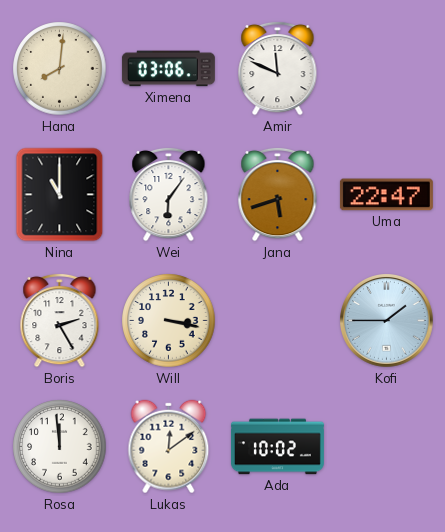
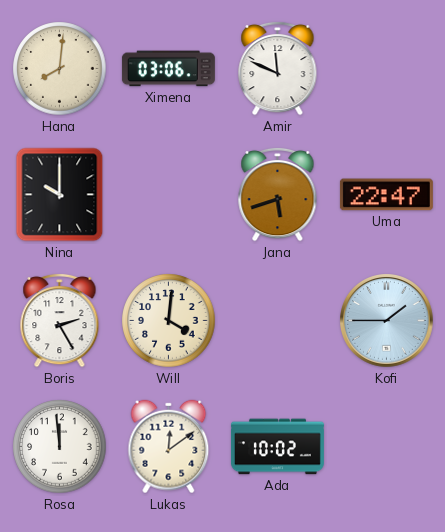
Nina: 11:00 -> 10:00 (60, 195)
Wei: 6:06 -> none (169, 194)
Will: 3:17 -> 4:01 (169, 321)
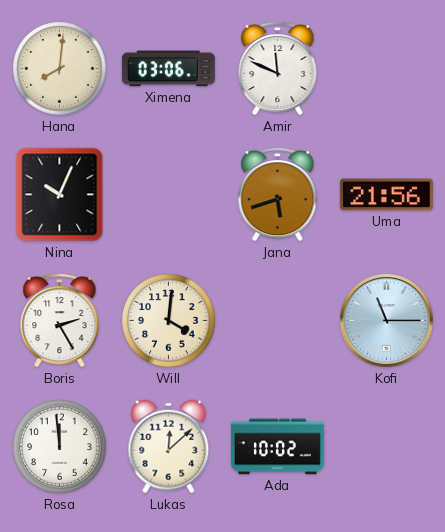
Nina: 10:00 -> 10:04 (60, 195)
Uma: 22:47 -> 21:56 (386, 195)
Kofi: 1:45 -> 11:15 (387, 321)
Lukas: 12:09 -> 12:08 (169, 447)
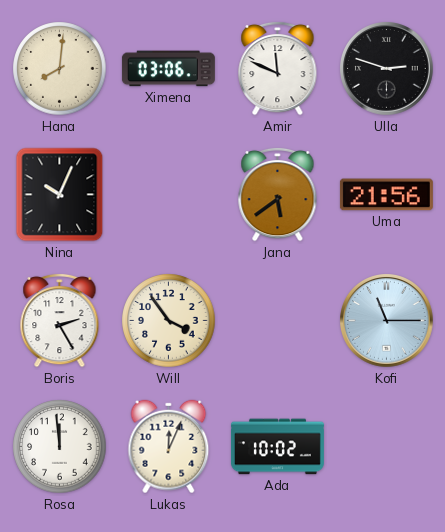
Ulla: none -> 2:48 (387, 69)
Jana: 5:42 -> 5:39 (278, 194)
Will: 4:01 -> 3:54 (169, 321)
Lukas: 12:08 -> 12:04 (169, 447)
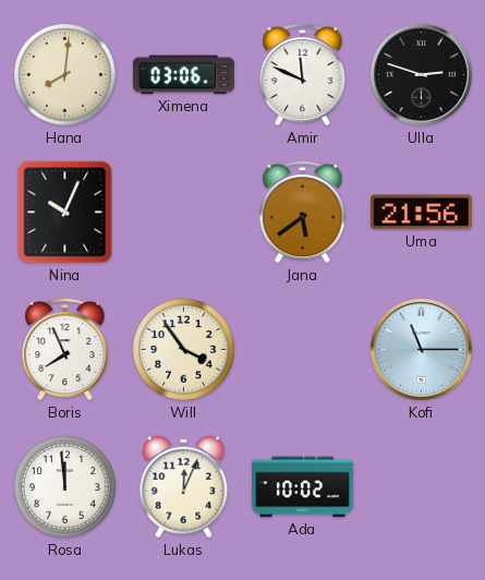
Boris: 2:25 -> 7:56 (65, 349)
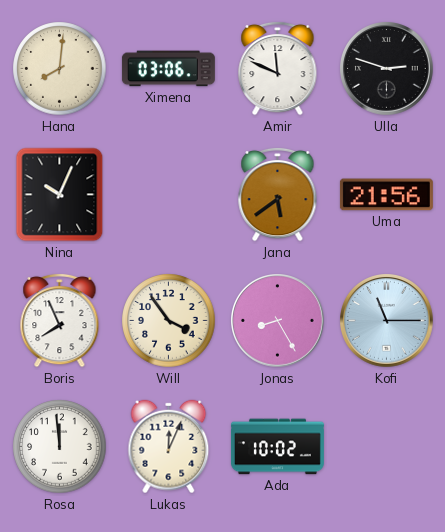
Jonas: none -> 8:25 (278, 321)
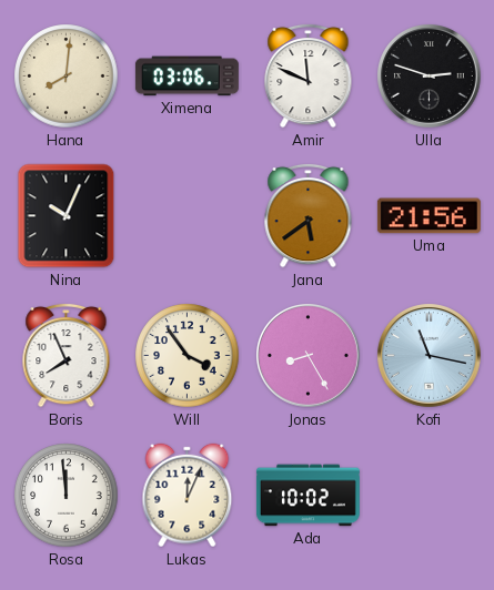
Kofi: 11:15 -> 11:17 (430, 356)
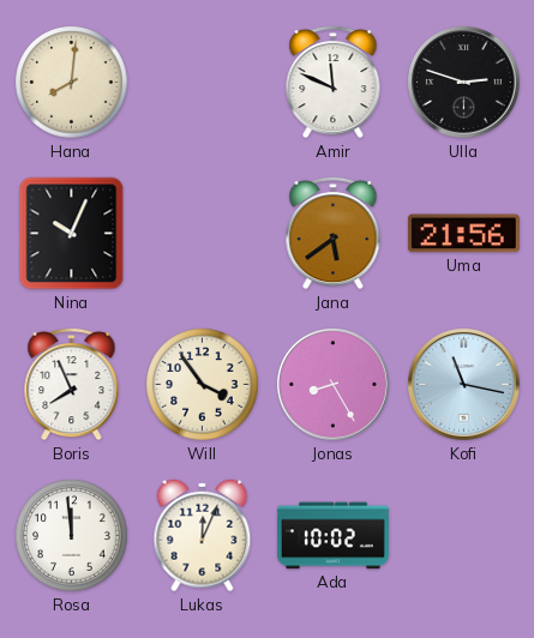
Ximena: 03:06 -> none (186, 77)
